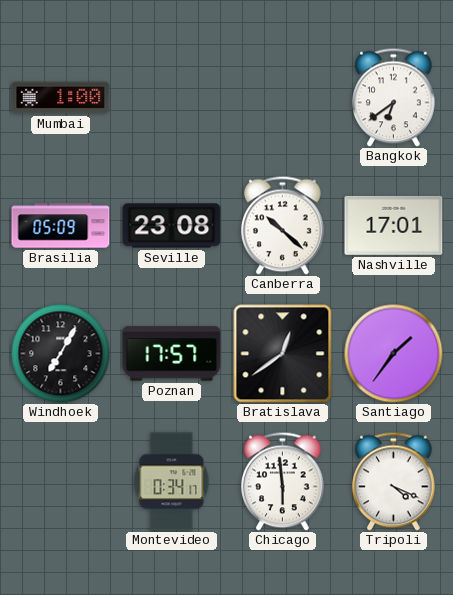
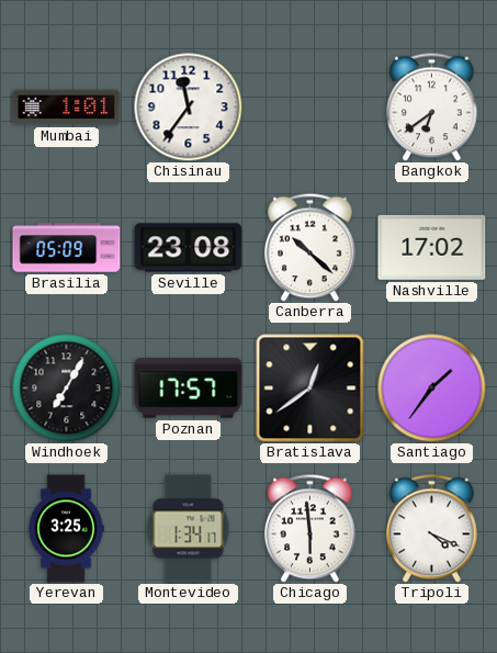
Mumbai: 1:00 -> 1:01 (67, 108)
Chisinau: none -> 11:36 (189, 108)
Nashville: 17:01 -> 17:02 (432, 247)
Yerevan: none -> 3:25 (66, 529)
Montevideo: 0:34 -> 1:34 (189, 529)
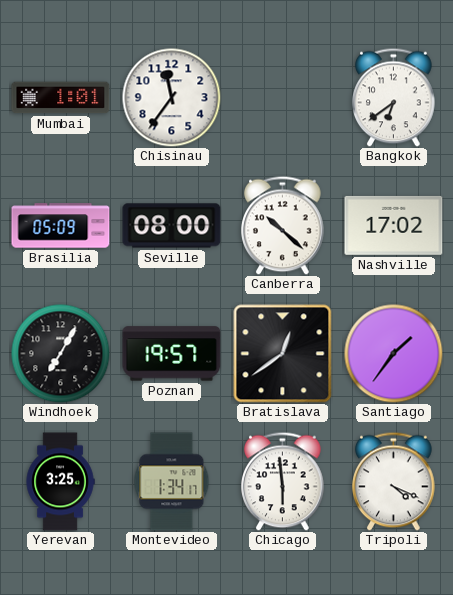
Seville: 23:08 -> 08:00 (172, 226)
Poznan: 17:57 -> 19:57 (172, 354)
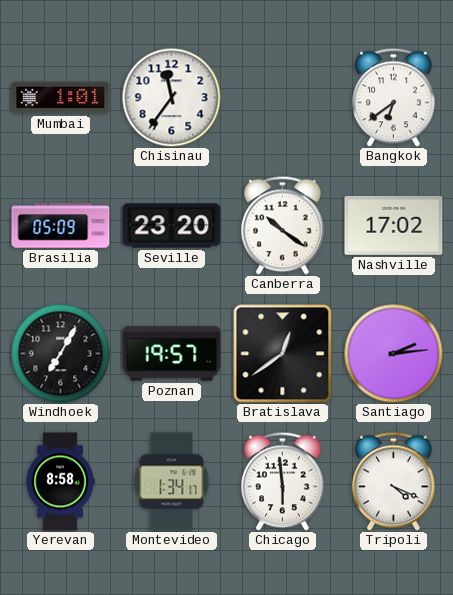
Seville: 08:00 -> 23:20 (172, 226)
Canberra: 10:22 -> 10:21 (283, 225)
Santiago: 1:36 -> 2:14 (394, 354)
Yerevan: 3:25 -> 8:58 (60, 482)
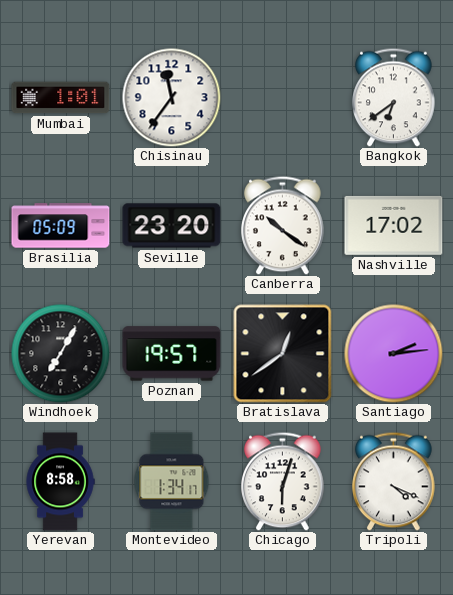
Chicago: 5:59 -> 6:03 (283, 481)
